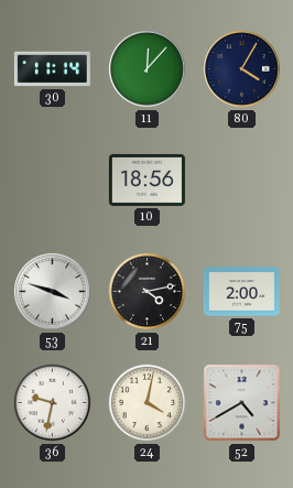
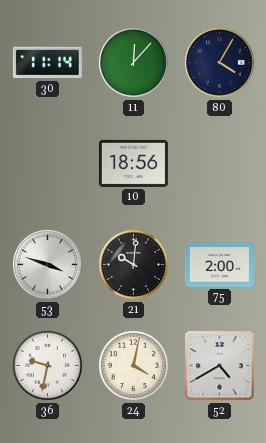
21: 4:13 -> 10:01 (134, 265)
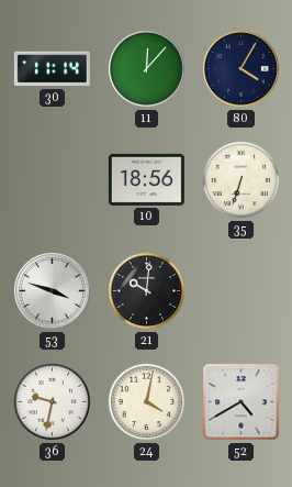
35: none -> 6:33 (242, 180)
75: 2:00 -> none (219, 265)
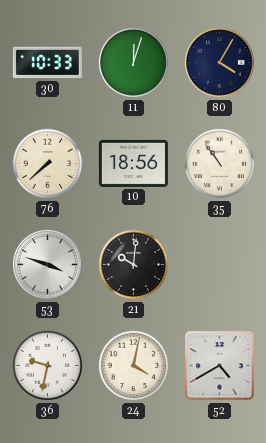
30: 11:14 -> 10:33 (47, 63)
11: 12:07 -> 12:03 (134, 63)
76: none -> 7:38 (48, 164)
35: 6:33 -> 10:54 (220, 164)
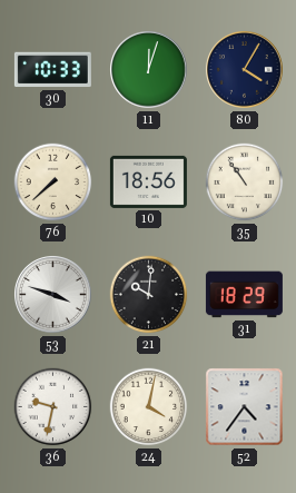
31: none -> 18:29 (244, 295)
52: 4:40 -> 4:36 (245, 407)
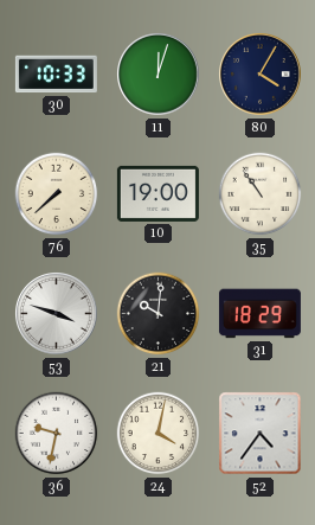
10: 18:56 -> 19:00 (157, 193)
